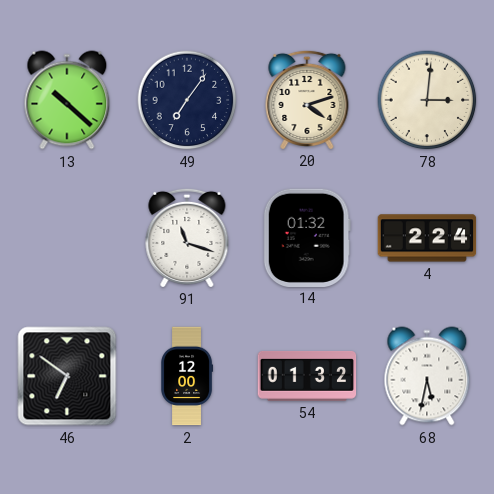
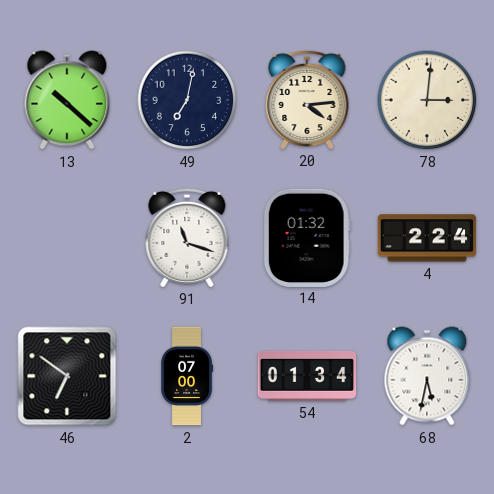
49: 7:06 -> 7:02 (187, 100)
20: 4:12 -> 4:14 (307, 99)
2: 12:00 -> 07:00 (187, 376)
54: 01:32 -> 01:34 (307, 376)
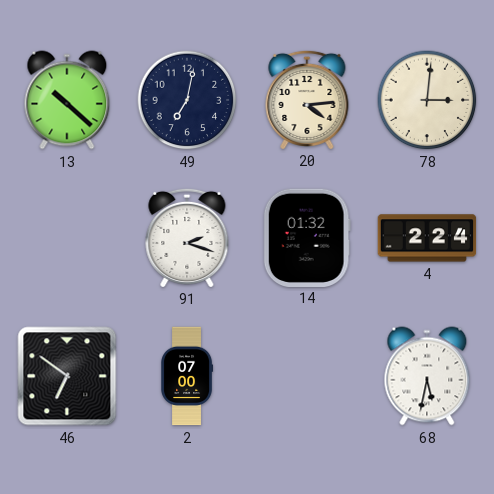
91: 11:18 -> 2:18 (187, 237)
54: 01:34 -> none (307, 376)
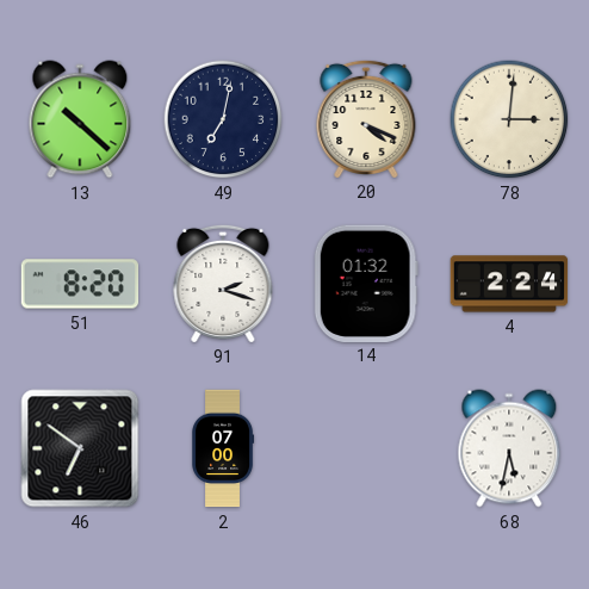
20: 4:14 -> 4:19 (366, 118)
51: none -> 8:20 (80, 284)
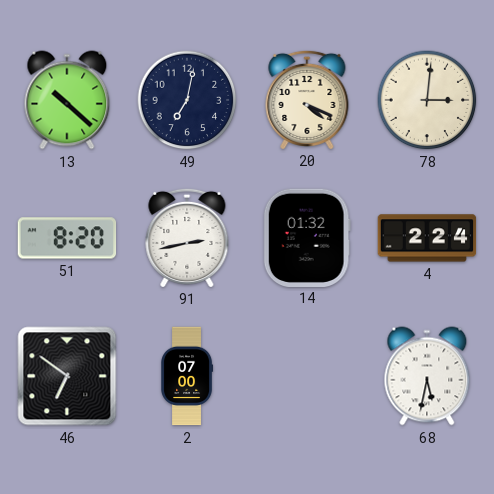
91: 2:18 -> 2:43 (187, 237)
